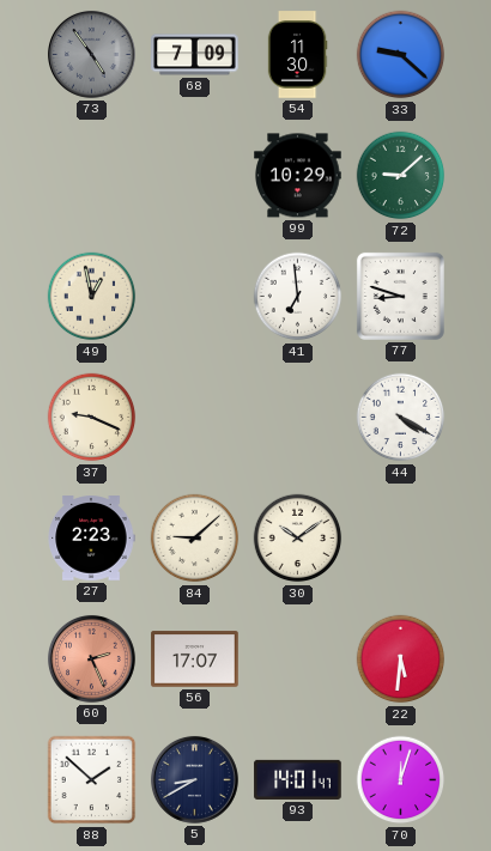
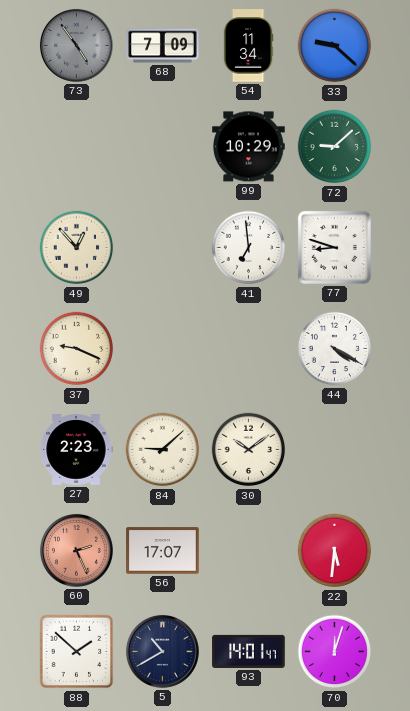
54: 11:30 -> 11:34 (248, 46)
49: 12:58 -> 12:53 (77, 248)
5: 8:40 -> 10:40 (162, 651)
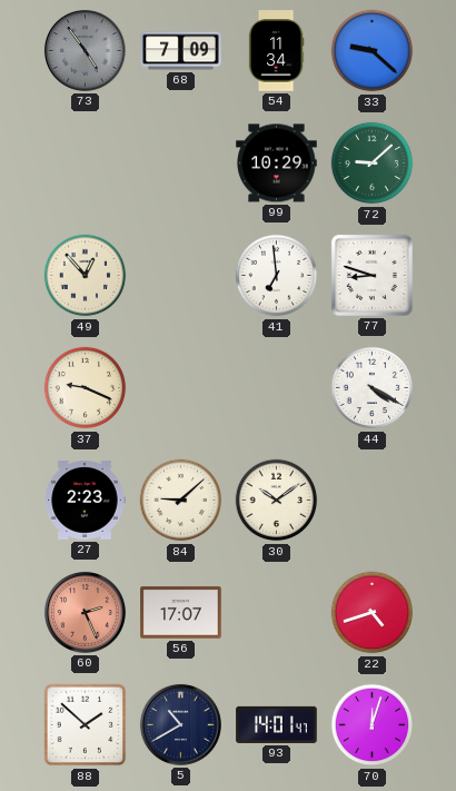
22: 5:31 -> 4:42 (373, 613)
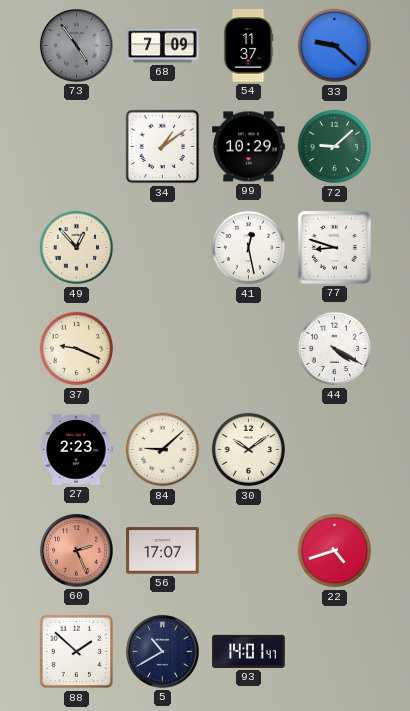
54: 11:34 -> 11:37 (248, 46)
34: none -> 1:09 (163, 147)
41: 6:59 -> 12:28 (249, 248)
70: 12:03 -> none (373, 725)
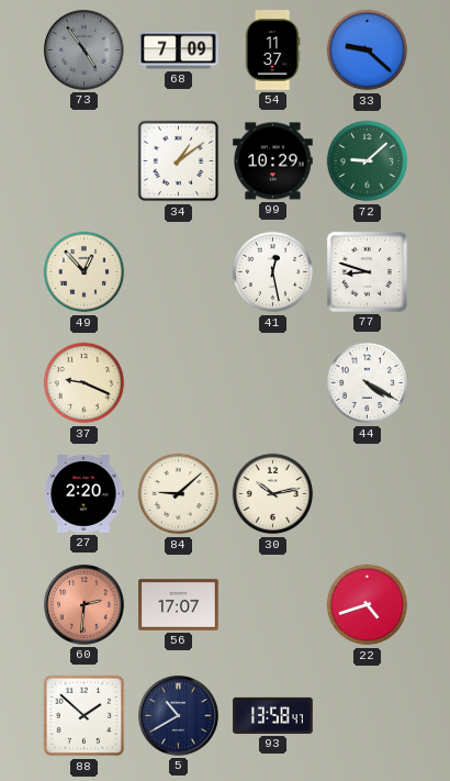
27: 2:23 -> 2:20 (83, 494)
30: 10:09 -> 10:13 (273, 494)
60: 2:26 -> 2:31 (83, 604)
93: 14:01 -> 13:58 (273, 715)
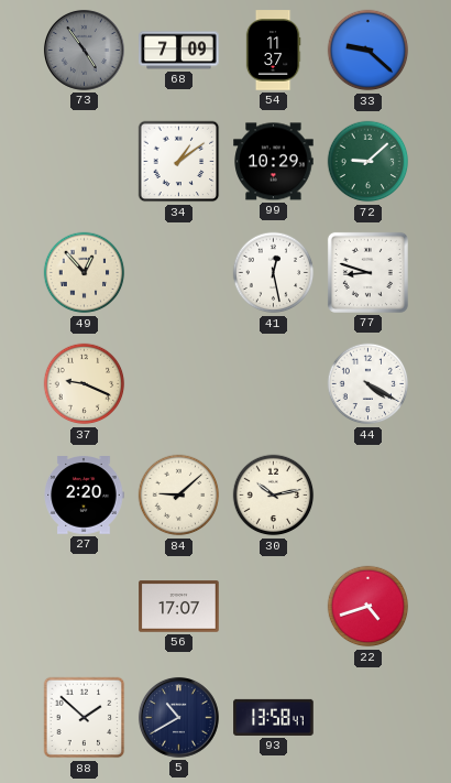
60: 2:31 -> none (83, 604)
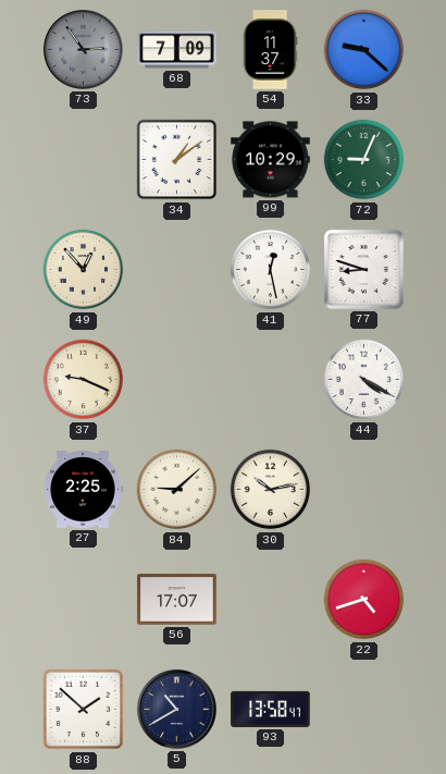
73: 4:54 -> 2:54 (83, 49)
72: 9:08 -> 9:04 (364, 160)
27: 2:20 -> 2:25 (83, 490)
